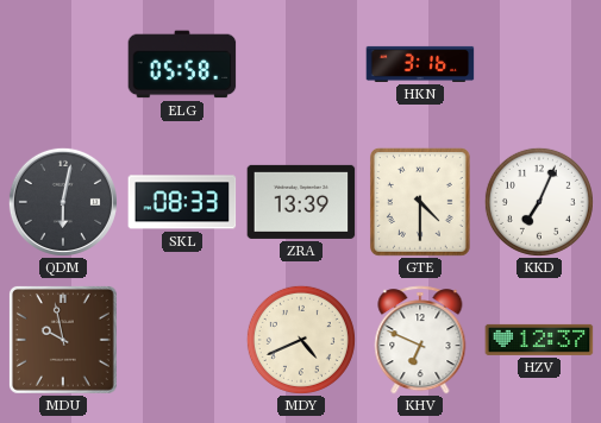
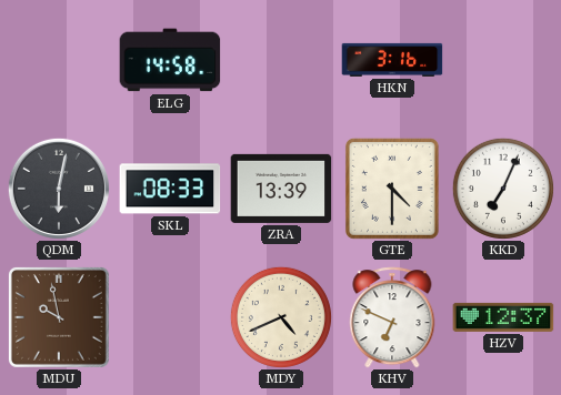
ELG: 05:58 -> 14:58 (170, 60)
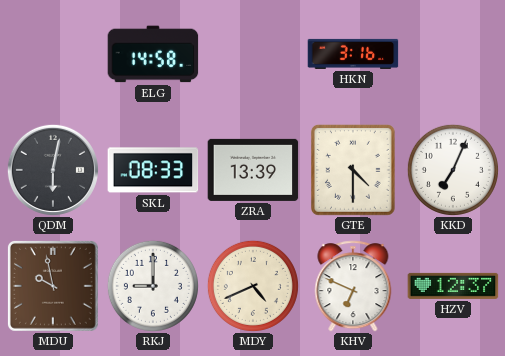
RKJ: none -> 9:00 (153, 286)
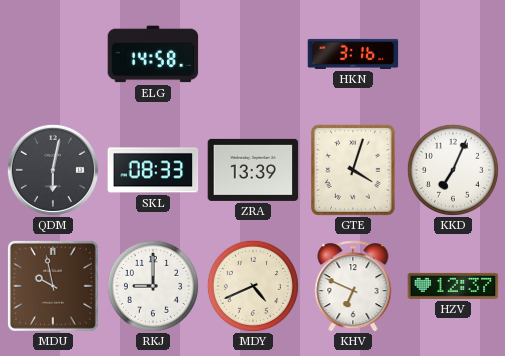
GTE: 4:30 -> 4:03 (353, 170)
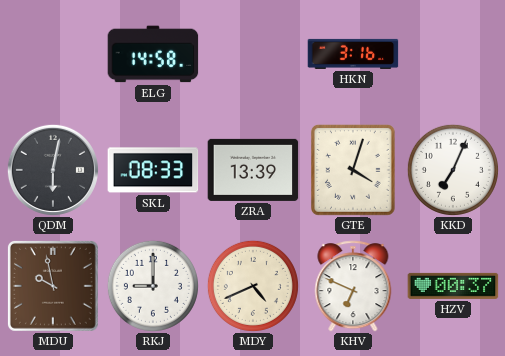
HZV: 12:37 -> 00:37 (453, 286)
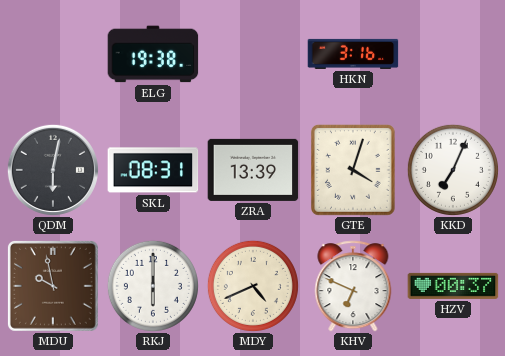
ELG: 14:58 -> 19:38 (153, 54)
SKL: 08:33 -> 08:31 (153, 170)
RKJ: 9:00 -> 6:00 (153, 286)
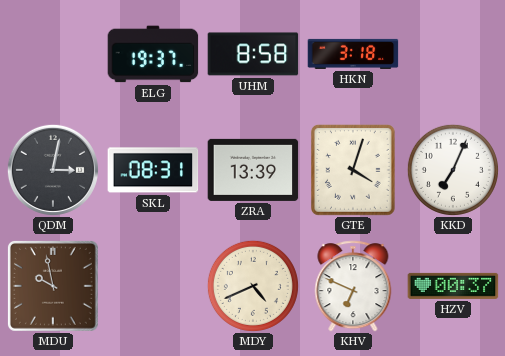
ELG: 19:38 -> 19:37 (153, 54)
UHM: none -> 8:58 (253, 54)
HKN: 3:16 -> 3:18 (353, 54)
QDM: 6:02 -> 3:02 (53, 170)
RKJ: 6:00 -> none (153, 286)
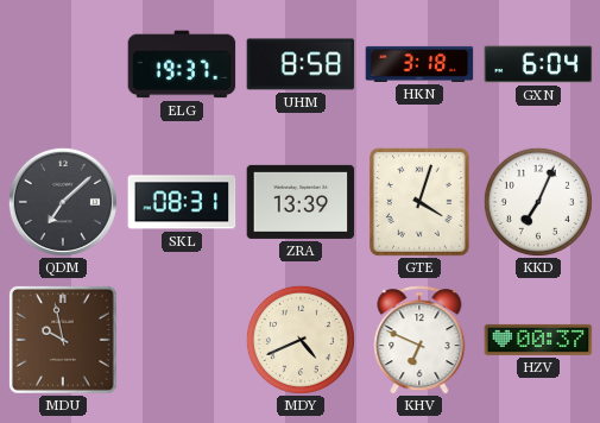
GXN: none -> 6:04 (538, 64)
QDM: 3:02 -> 7:08 (63, 202)
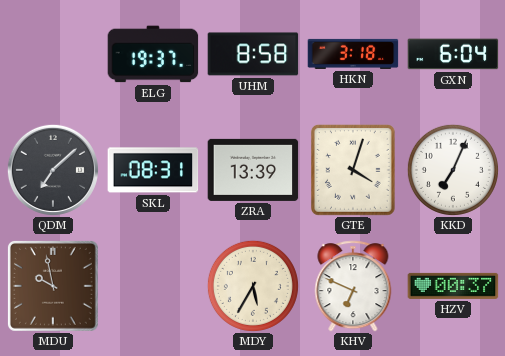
MDY: 4:41 -> 5:35 (253, 286)
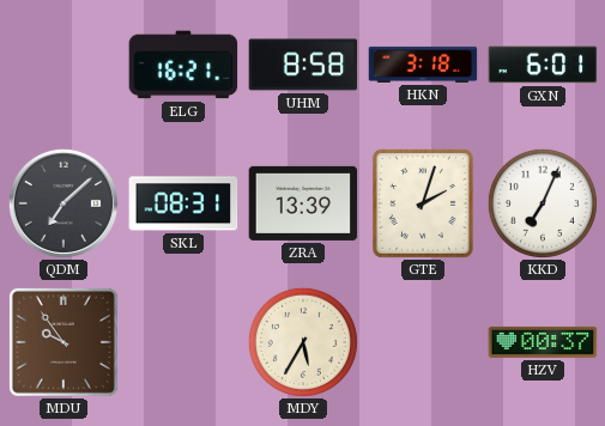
ELG: 19:37 -> 16:21 (183, 65)
GXN: 6:04 -> 6:01 (543, 65)
GTE: 4:03 -> 2:03 (423, 203)
MDU: 9:58 -> 9:54 (63, 342)
KHV: 6:49 -> none (353, 286)
